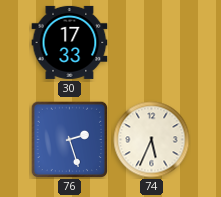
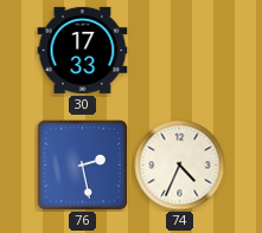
76: 2:27 -> 2:28 (82, 164)
74: 5:34 -> 4:34 (180, 166)
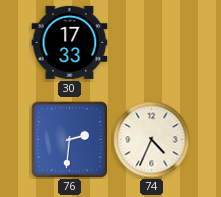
76: 2:28 -> 2:31 (69, 139)
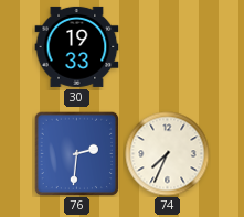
30: 17:33 -> 19:33 (77, 46)
74: 4:34 -> 7:34 (168, 154)
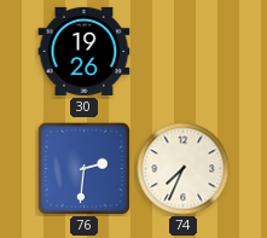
30: 19:33 -> 19:26 (85, 51)
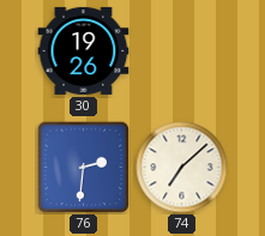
74: 7:34 -> 7:08 (182, 168)
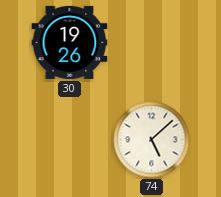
76: 2:31 -> none (83, 167)
74: 7:08 -> 5:08 (152, 140)
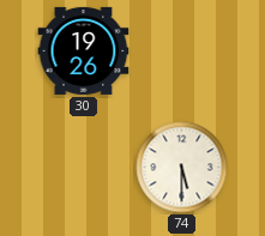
74: 5:08 -> 5:30 (182, 168)
